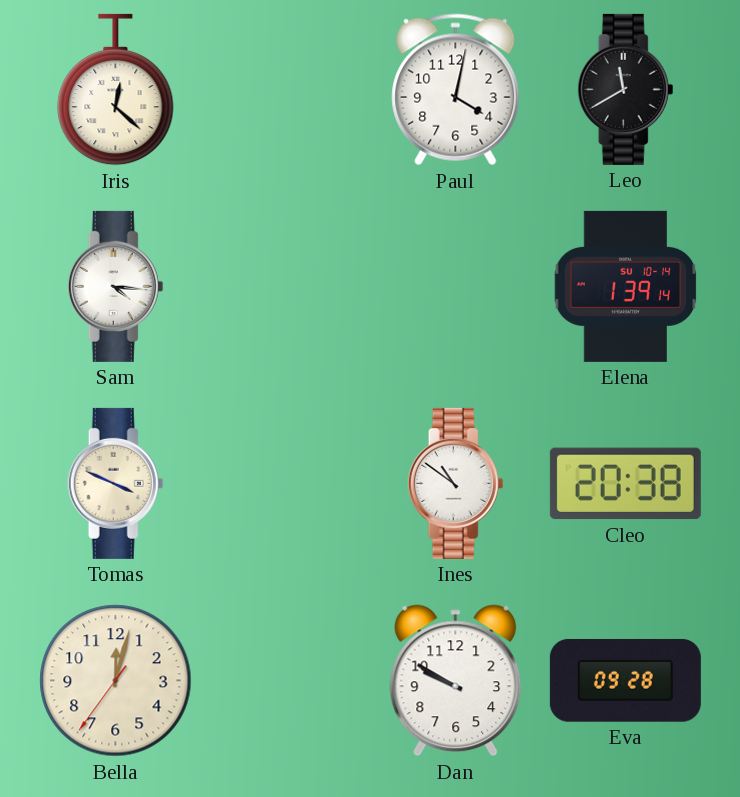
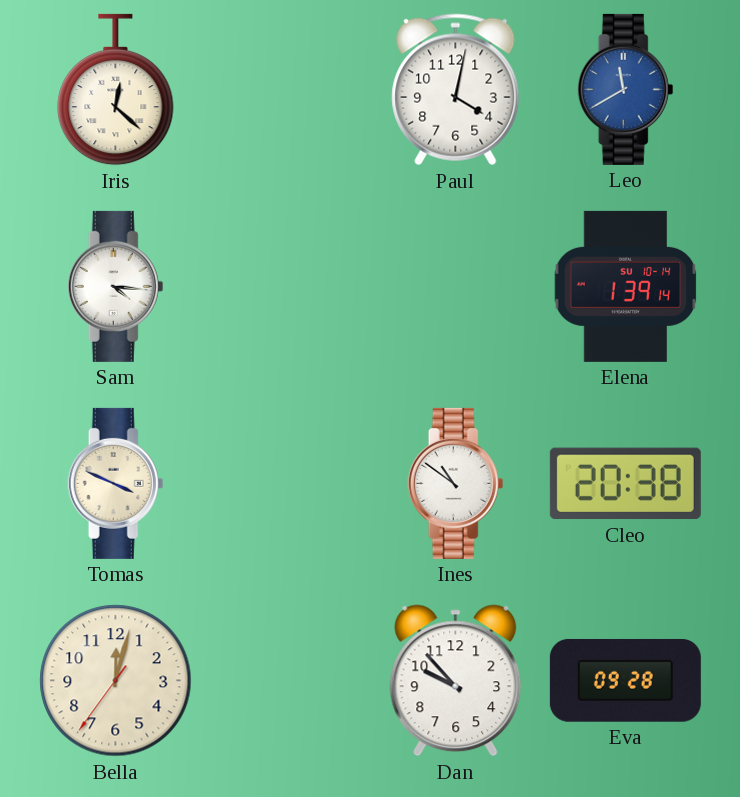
Leo dial: black -> blue (626, 89)
Dan: 9:50 -> 9:53 (456, 681)
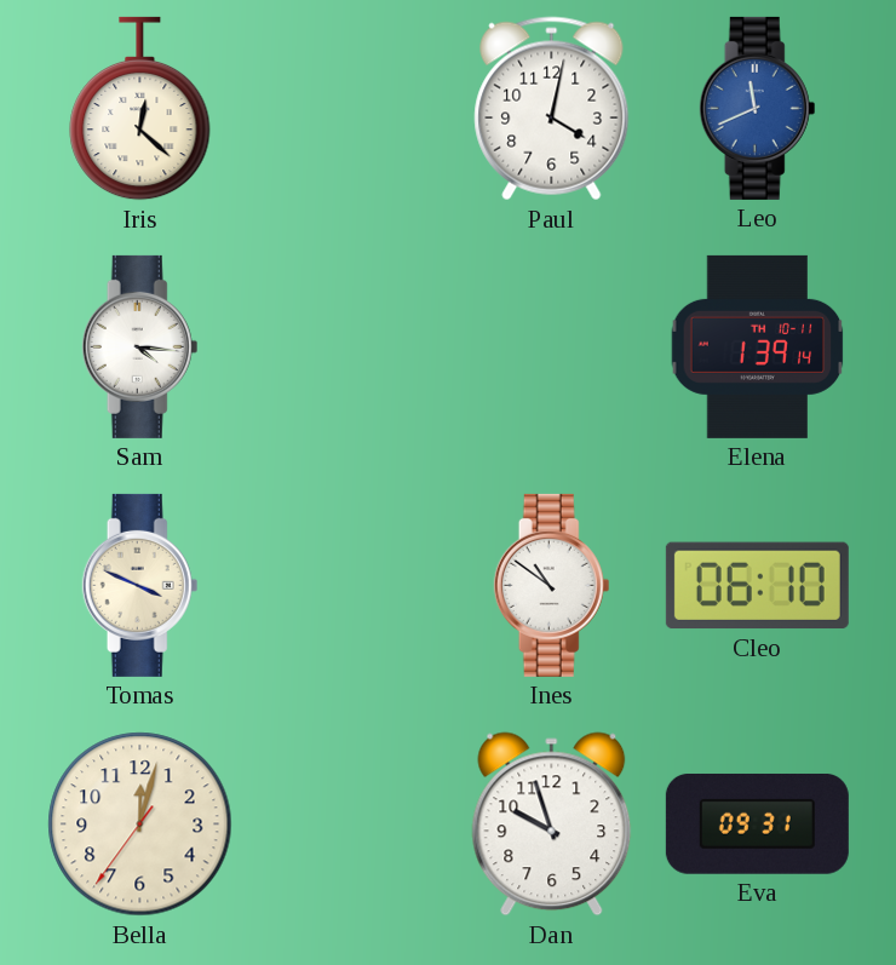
Leo: 11:40 -> 11:41 (758, 108)
Elena date: SU 10-14 -> TH 10-11 (758, 346)
Cleo: 20:38 -> 06:10 (757, 586)
Dan: 9:53 -> 9:57 (552, 825)
Eva: 09:28 -> 09:31 (757, 823)
